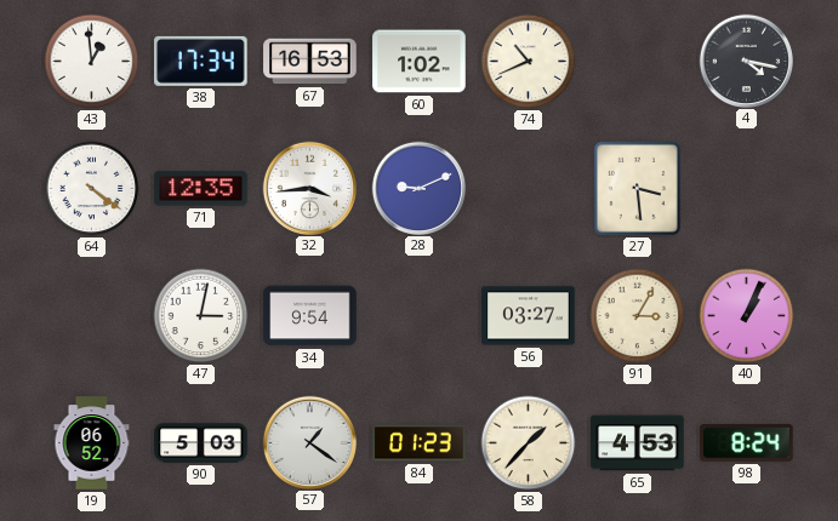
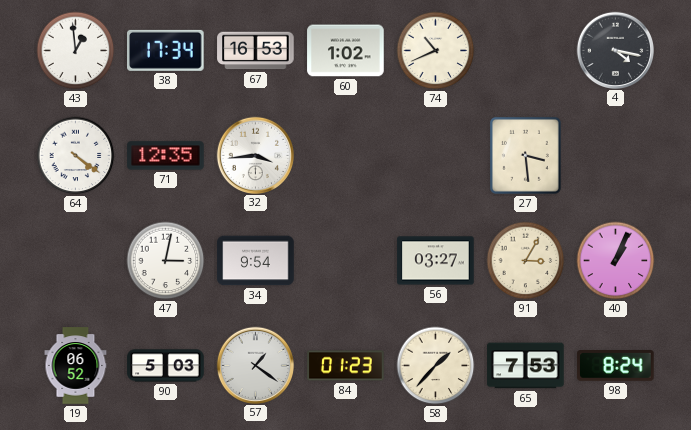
28: 9:11 -> none (418, 188)
65: 4:53 -> 7:53 (526, 366)
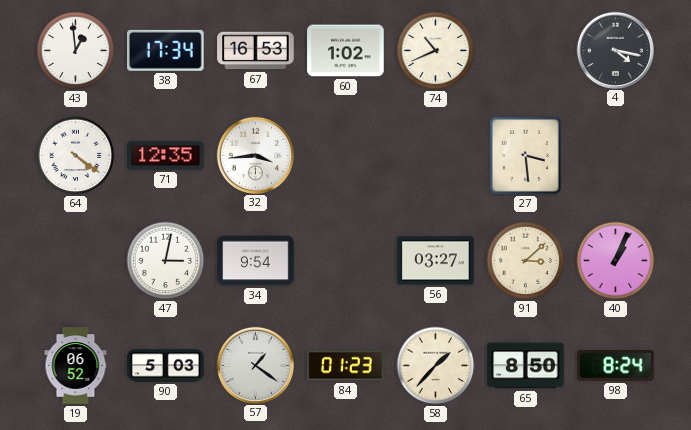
91: 3:05 -> 3:08 (526, 261)
65: 7:53 -> 8:50 (526, 366)
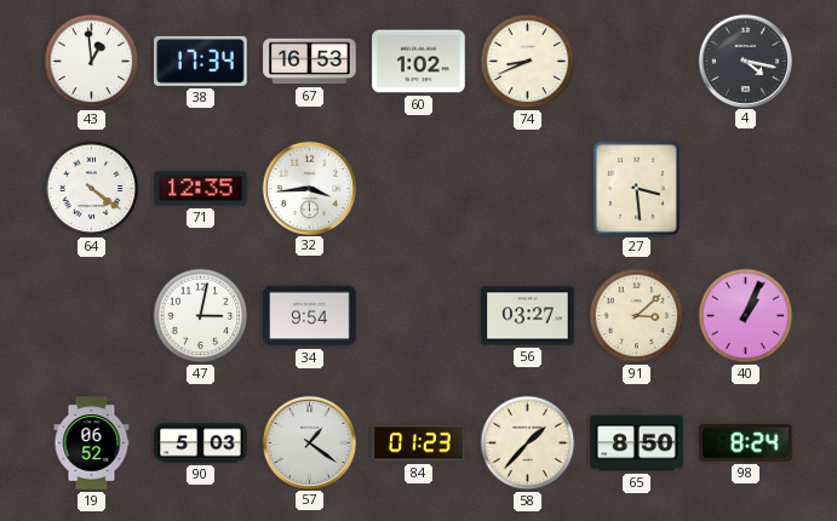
74: 10:41 -> 8:41 (528, 62)
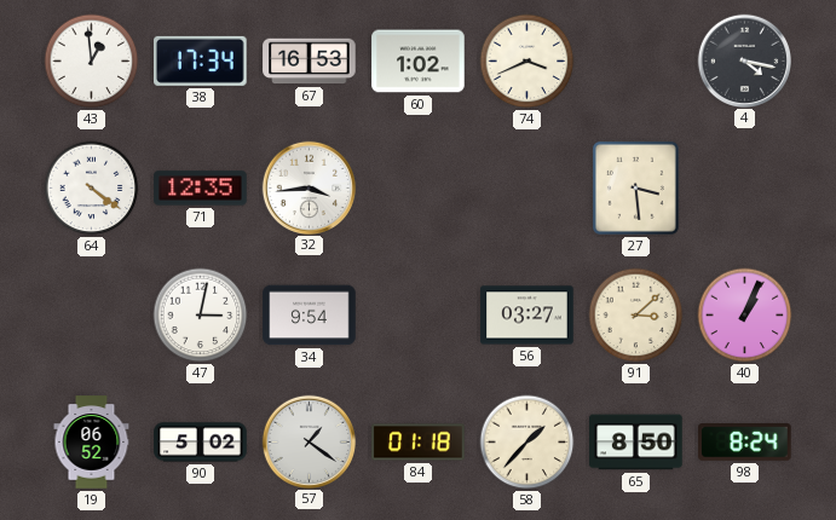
74: 8:41 -> 3:41 (527, 62)
90: 5:03 -> 5:02 (201, 443)
84: 01:23 -> 01:18 (419, 443)
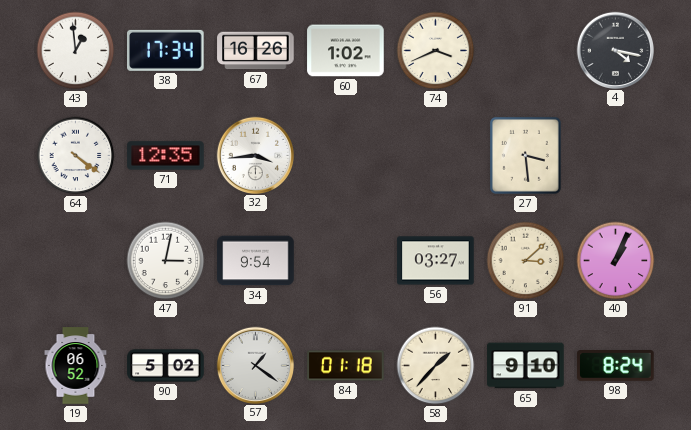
67: 16:53 -> 16:26 (256, 51)
65: 8:50 -> 9:10 (526, 366)
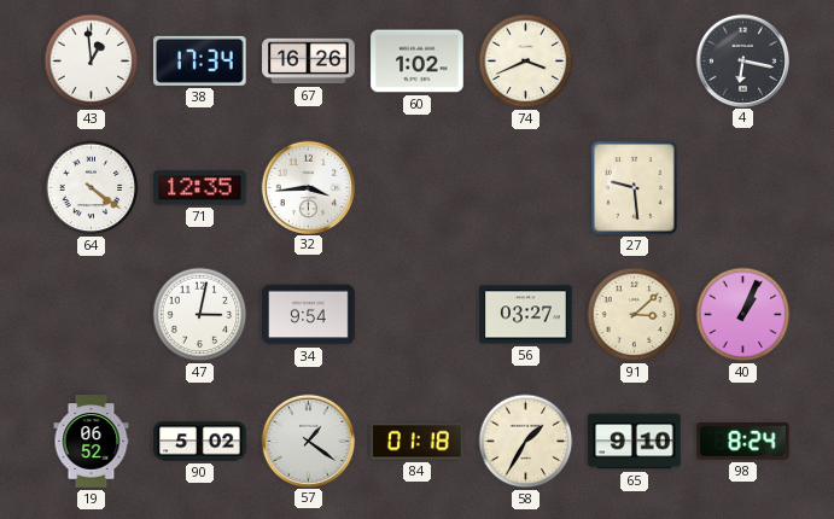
4: 4:17 -> 6:17 (742, 60)
27: 3:29 -> 9:29 (634, 187)
58: 1:37 -> 1:35 (526, 442)
